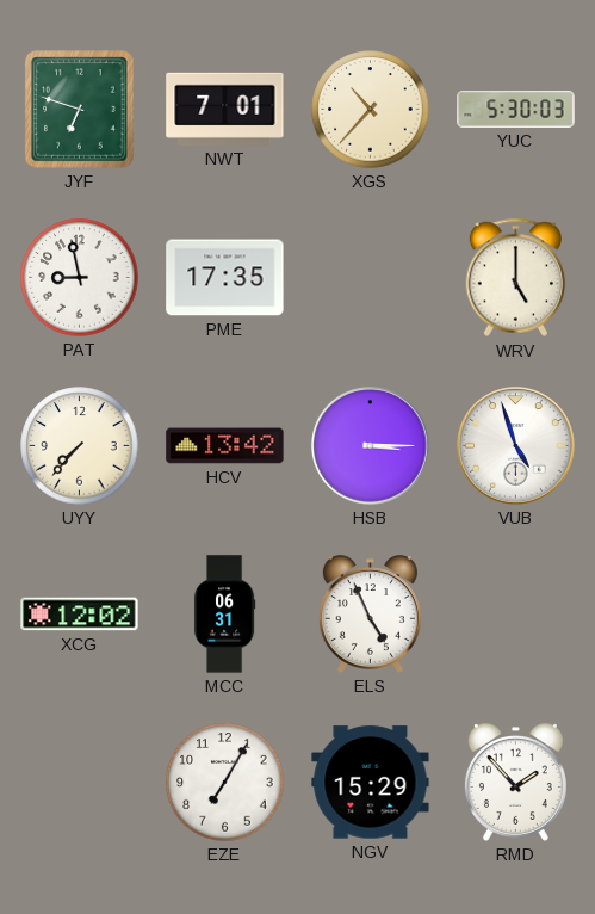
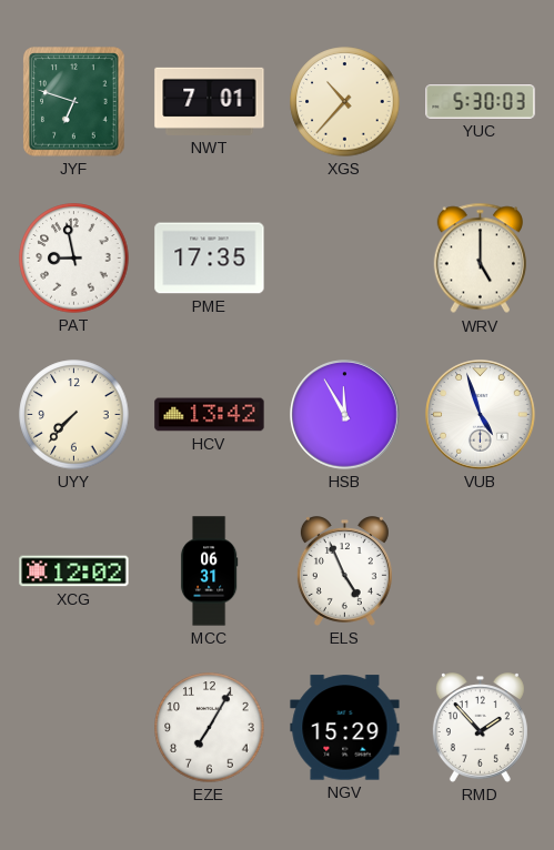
HSB: 3:15 -> 11:55 (345, 415)
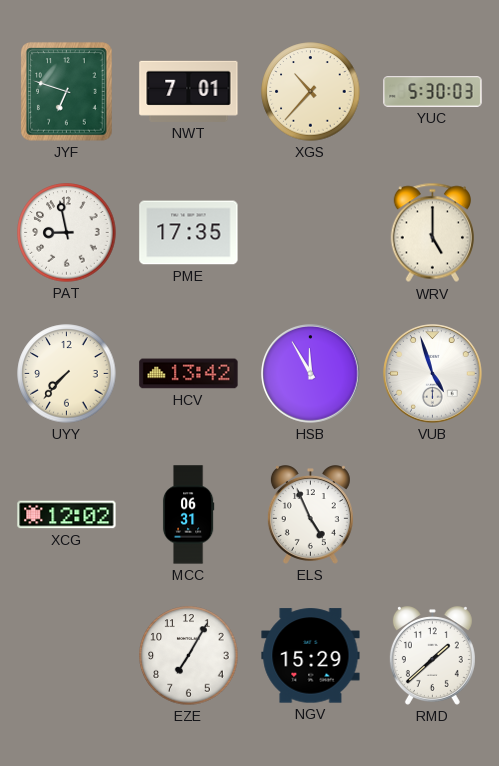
RMD: 1:53 -> 1:38 (432, 656)
